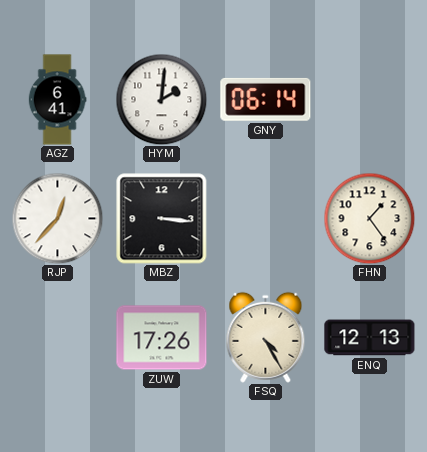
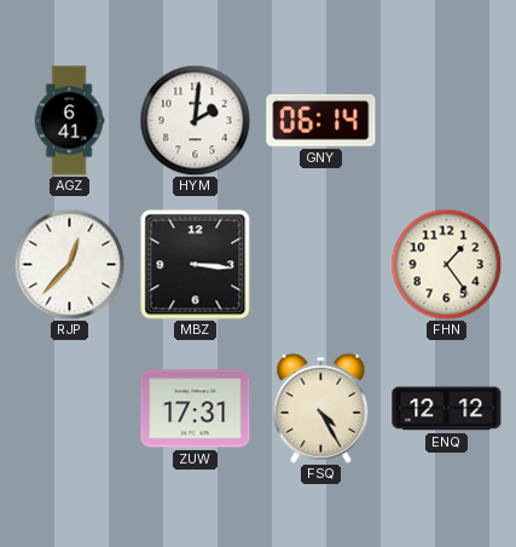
ZUW: 17:26 -> 17:31 (196, 409)
ENQ: 12:13 -> 12:12 (447, 409)
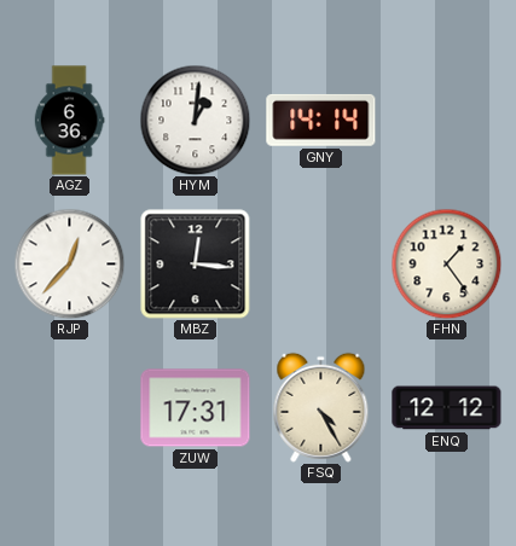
AGZ: 6:41 -> 6:36 (69, 121)
HYM: 2:01 -> 1:01 (195, 120)
GNY: 06:14 -> 14:14 (321, 120)
MBZ: 3:16 -> 12:16 (196, 265)
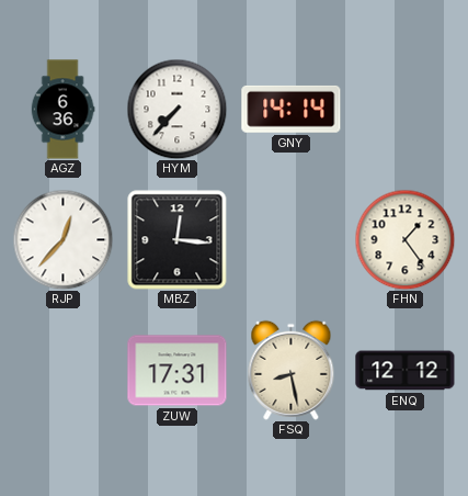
HYM: 1:01 -> 7:37 (176, 109)
FSQ: 4:25 -> 8:28 (292, 370)
